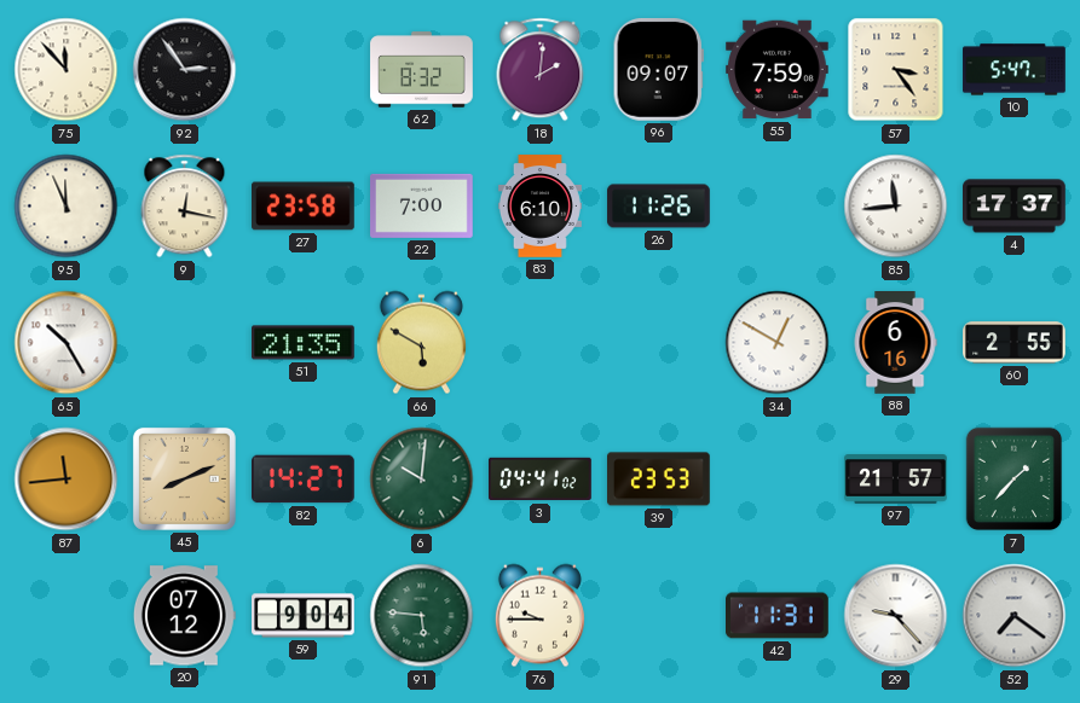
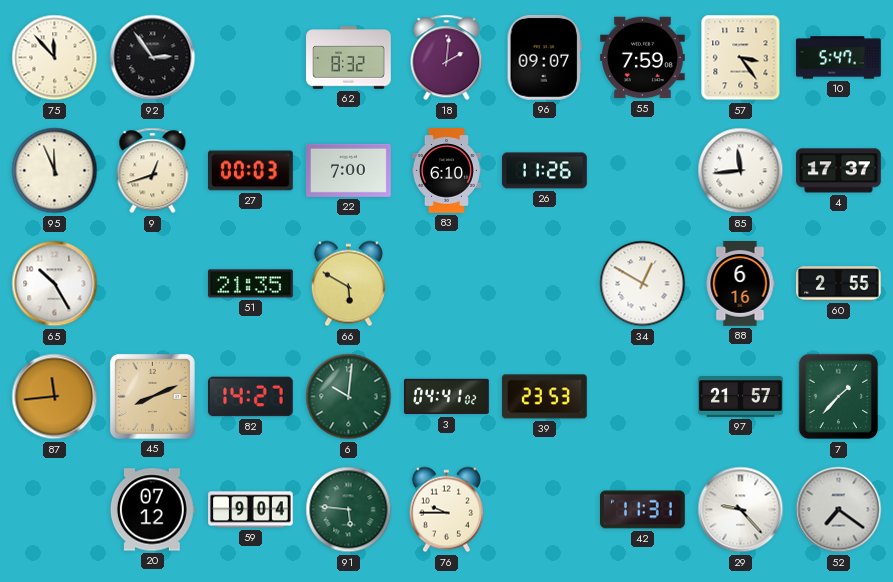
9: 12:17 -> 12:42 (153, 171)
27: 23:58 -> 00:03 (251, 171)
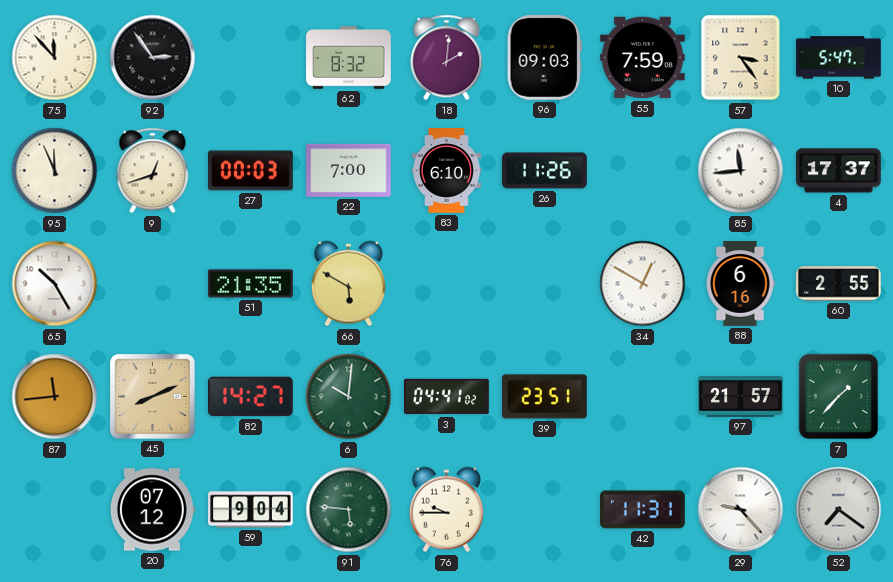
96: 09:07 -> 09:03 (544, 58)
39: 23:53 -> 23:51 (545, 397)
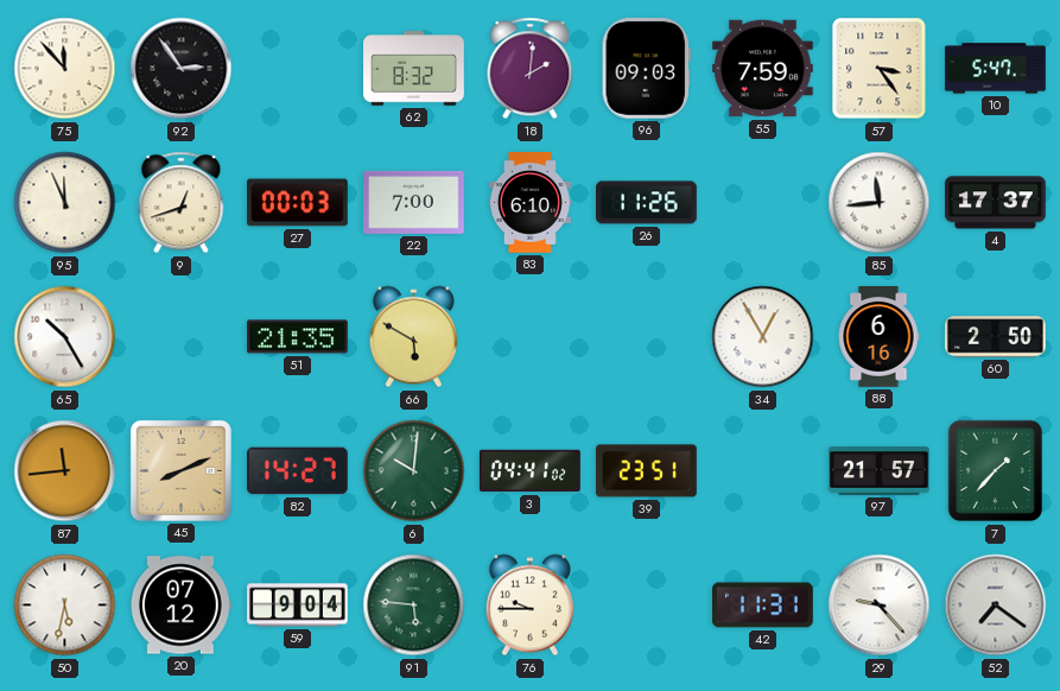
34: 12:50 -> 12:55 (763, 337)
60: 2:55 -> 2:50 (996, 337)
50: none -> 5:32 (65, 606)
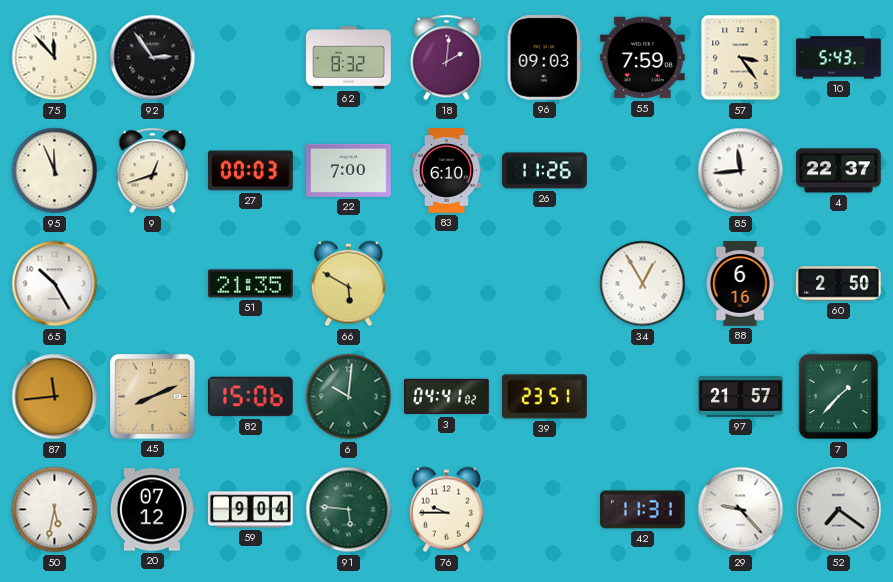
10: 5:47 -> 5:43 (839, 58)
4: 17:37 -> 22:37 (839, 171)
82: 14:27 -> 15:06 (251, 397)
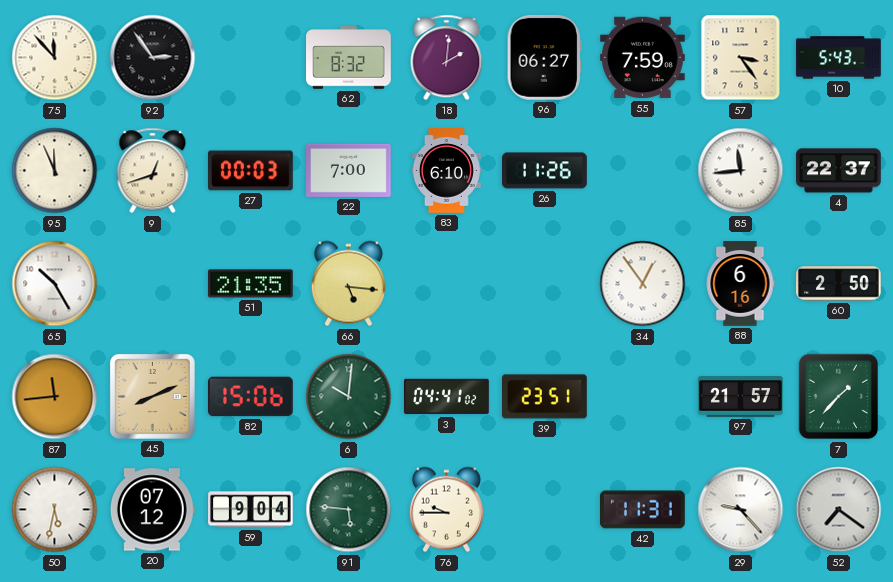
96: 09:03 -> 06:27 (544, 58)
66: 5:50 -> 5:16 (348, 284)
34: 12:55 -> 12:54 (643, 284)
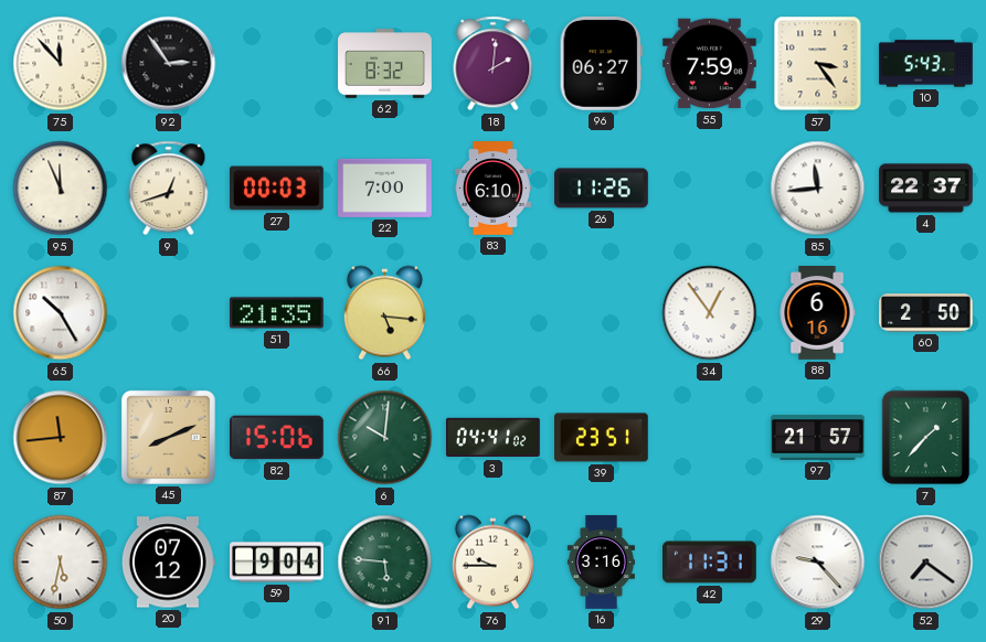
16: none -> 3:16 (601, 563)
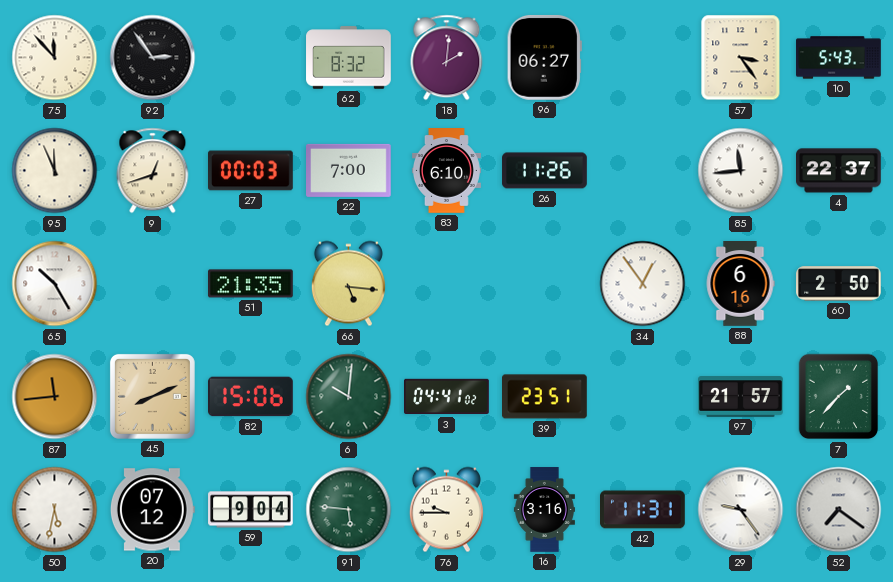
55: 7:59 -> none (710, 64)
29: 9:23 -> 9:24 (741, 510)
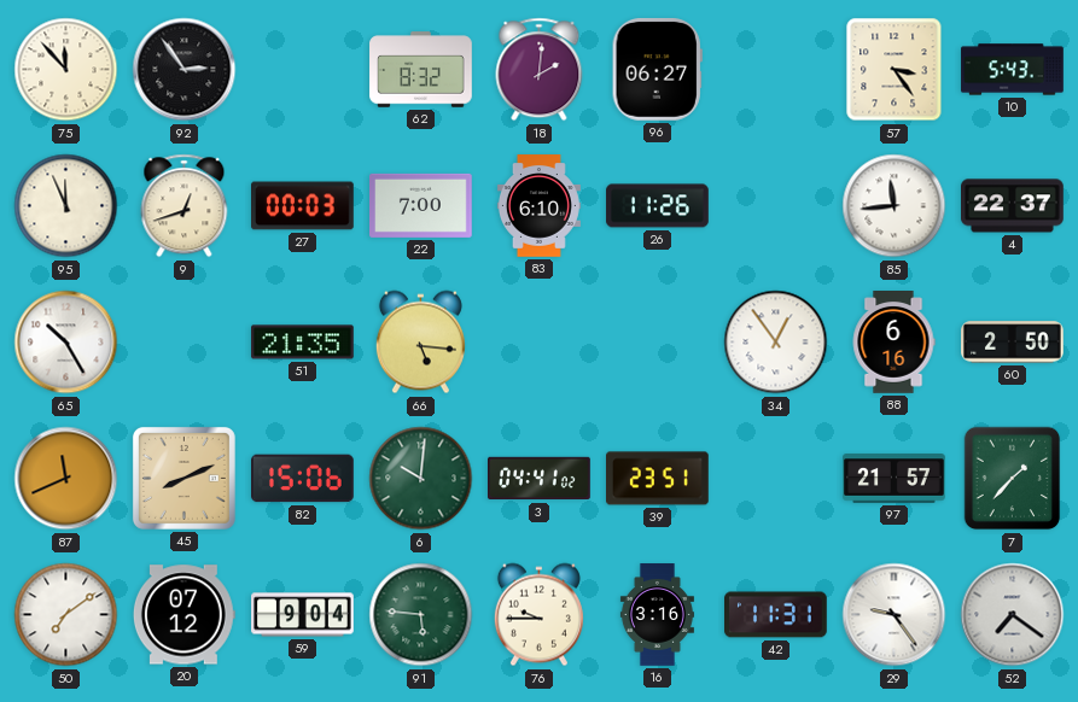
87: 11:44 -> 11:41 (66, 479)
50: 5:32 -> 7:09 (66, 615)
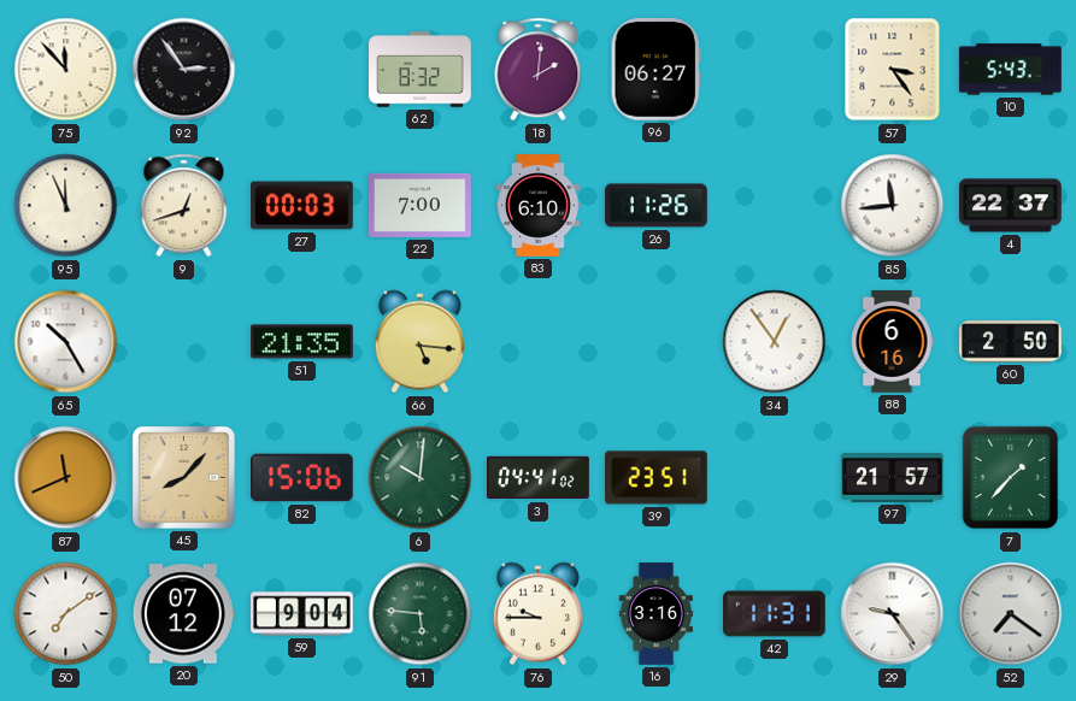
45: 8:11 -> 8:07 (183, 477)
